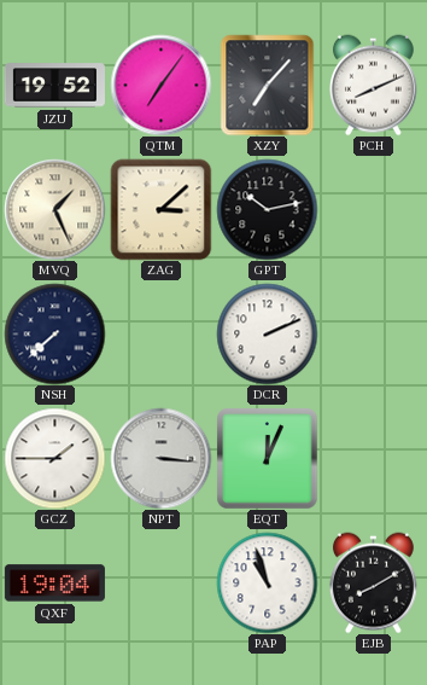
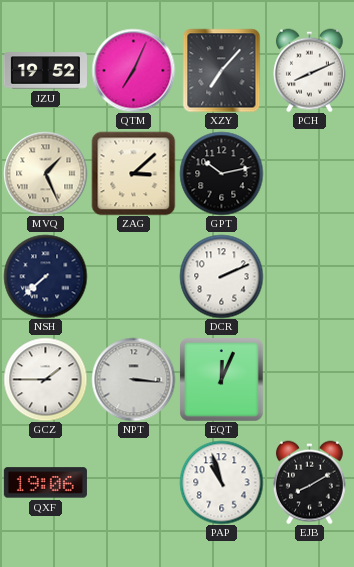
QTM: 7:06 -> 7:04 (133, 70)
QXF: 19:04 -> 19:06 (45, 483)
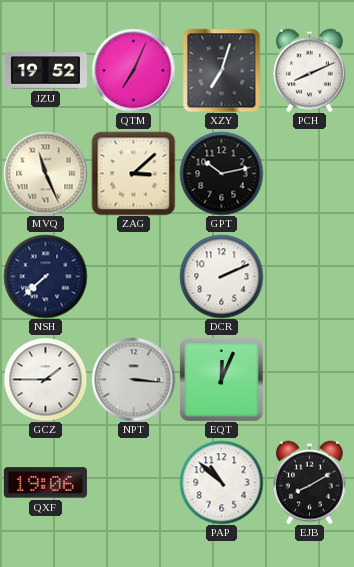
XZY: 7:07 -> 7:03 (222, 70)
MVQ: 1:26 -> 11:26 (45, 173)
PAP: 10:57 -> 10:52 (221, 482)
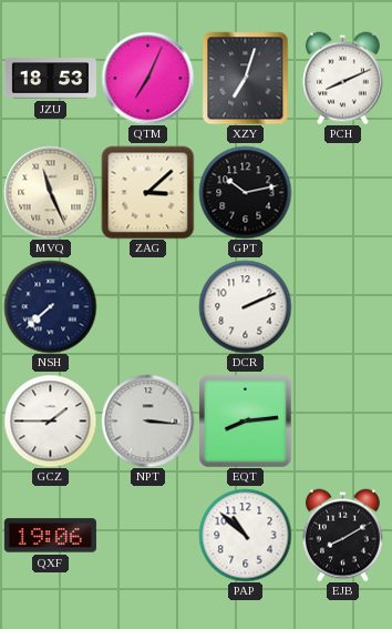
JZU: 19:52 -> 18:53 (50, 79)
EQT: 12:04 -> 8:14 (245, 420)
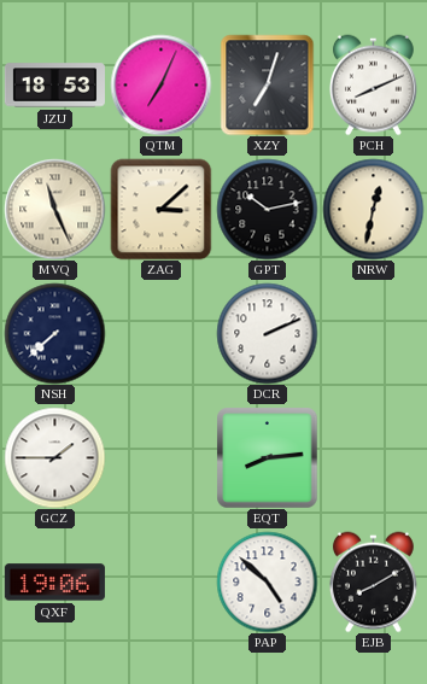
NRW: none -> 12:32 (373, 209)
NPT: 3:16 -> none (147, 420)
PAP: 10:52 -> 4:52 (267, 581)
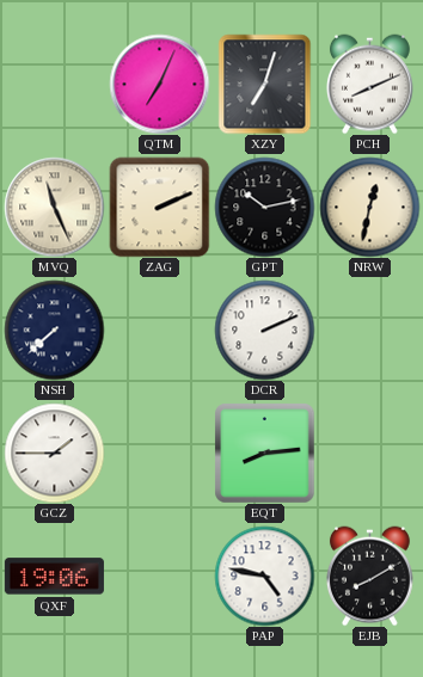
JZU: 18:53 -> none (54, 86)
ZAG: 3:08 -> 2:11 (159, 207)
PAP: 4:52 -> 4:47 (264, 576)
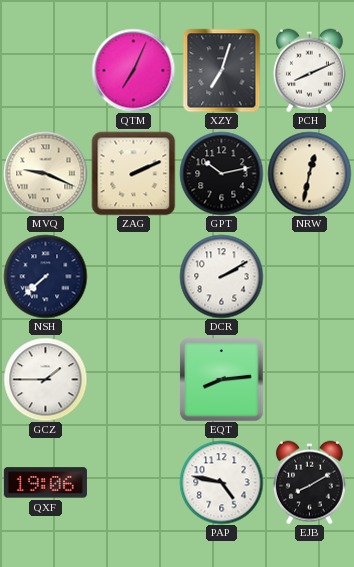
MVQ: 11:26 -> 9:19 (45, 173)
DCR: 2:11 -> 2:10 (221, 276)
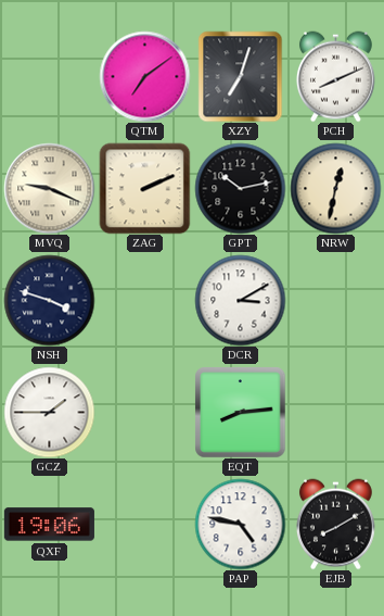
QTM: 7:04 -> 7:09 (144, 76)
NSH: 7:38 -> 3:48 (49, 300)
DCR: 2:10 -> 3:10 (240, 300)
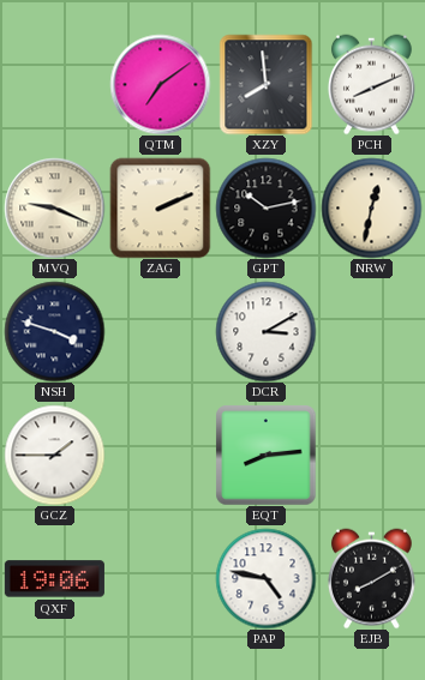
XZY: 7:03 -> 7:59 (267, 84)
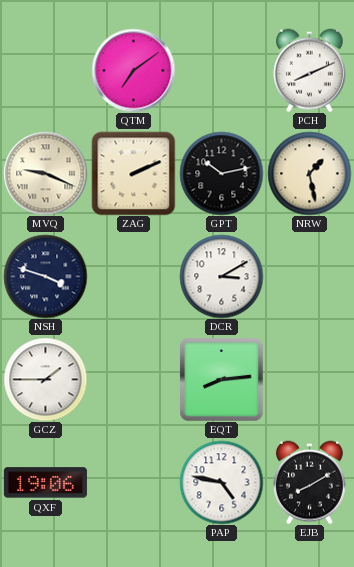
XZY: 7:59 -> none (267, 84)
NRW: 12:32 -> 1:28 (309, 173)
